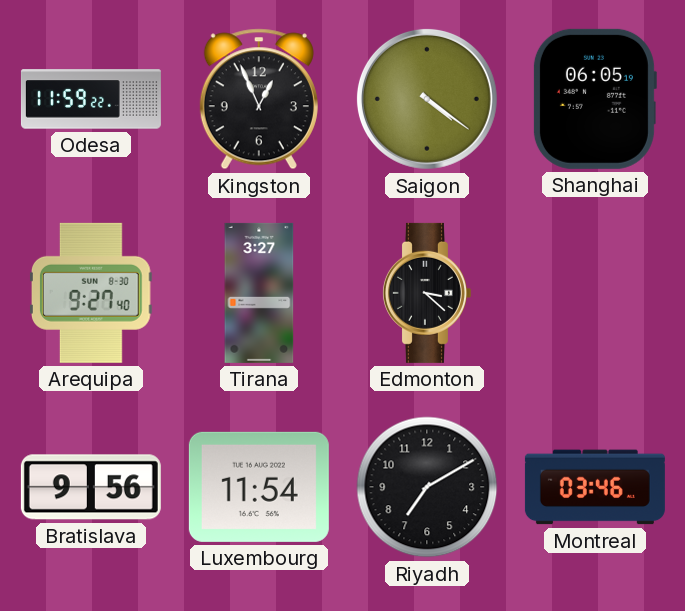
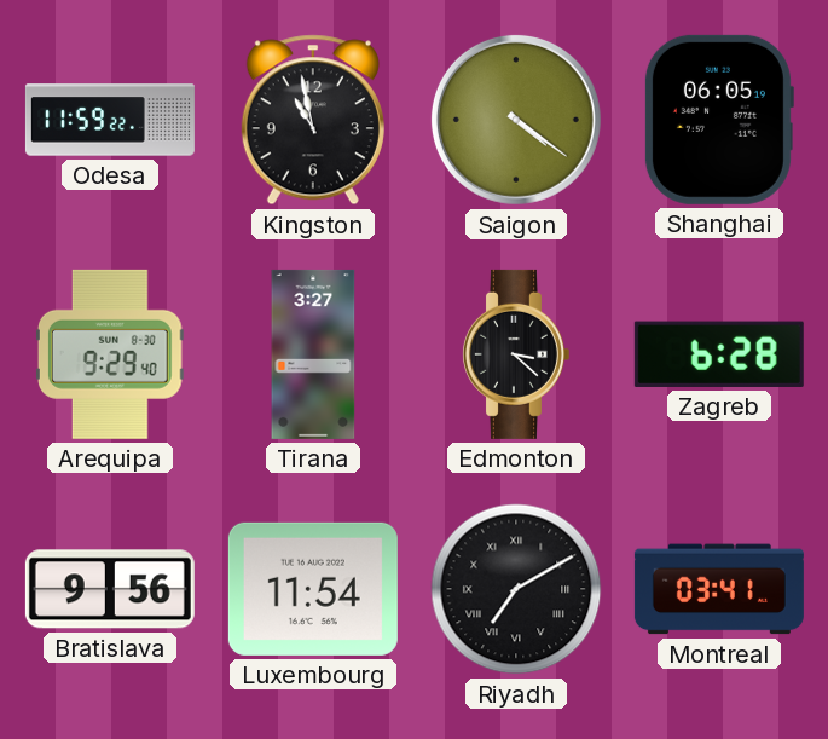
Kingston: 12:56 -> 10:58 (313, 120)
Arequipa: 9:27 -> 9:29 (110, 354)
Zagreb: none -> 6:28 (719, 354)
Riyadh numerals: Arabic -> Roman (516, 589)
Montreal: 03:46 -> 03:41 (719, 589)
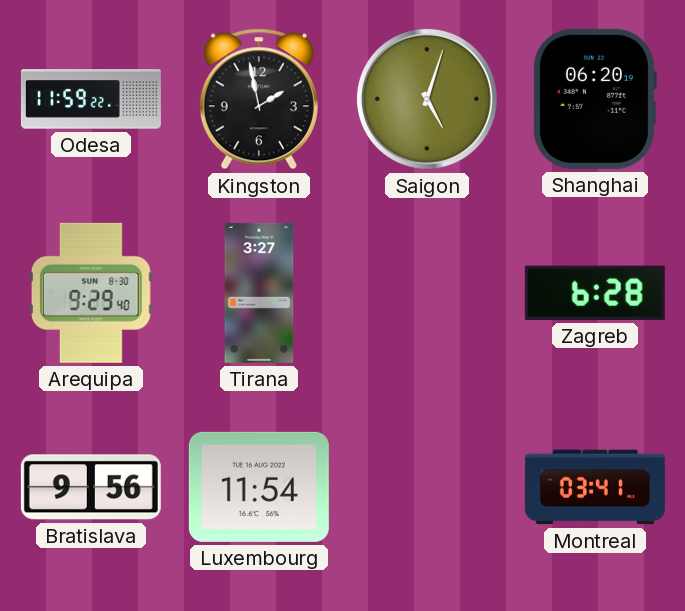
Kingston: 10:58 -> 1:58 (259, 99)
Saigon: 4:21 -> 5:03 (427, 99)
Shanghai: 06:05 -> 06:20 (594, 99)
Edmonton: 3:22 -> none (515, 354)
Riyadh: 7:10 -> none (516, 589)
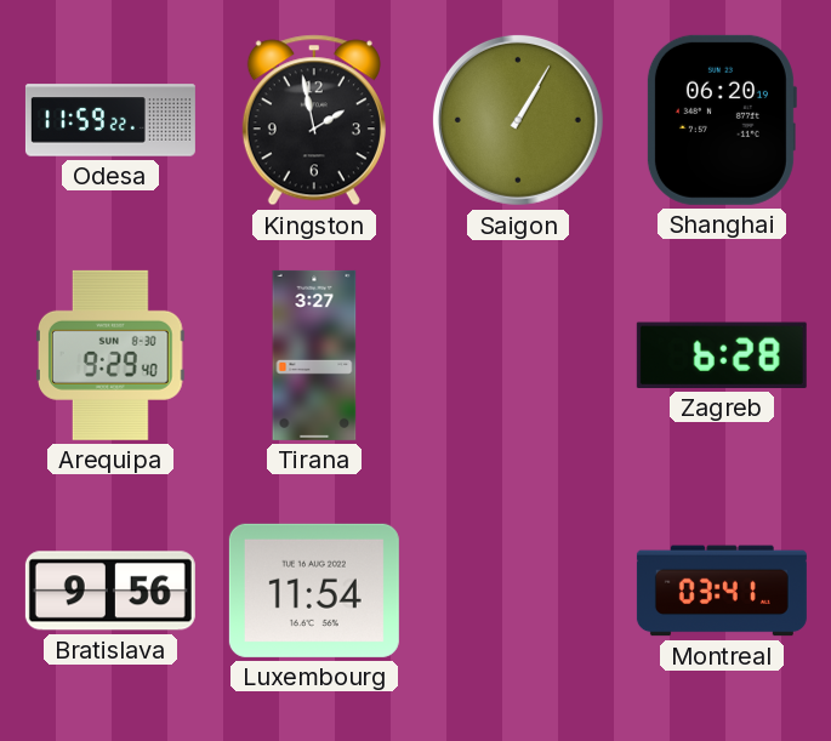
Saigon: 5:03 -> 1:05 (518, 120)
